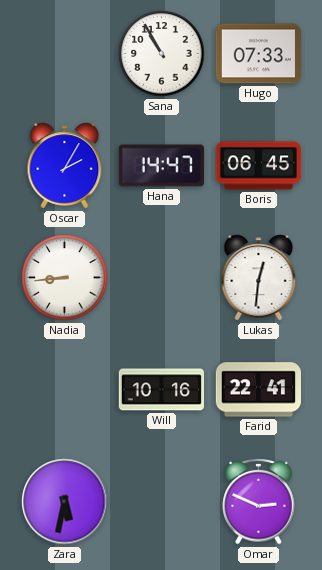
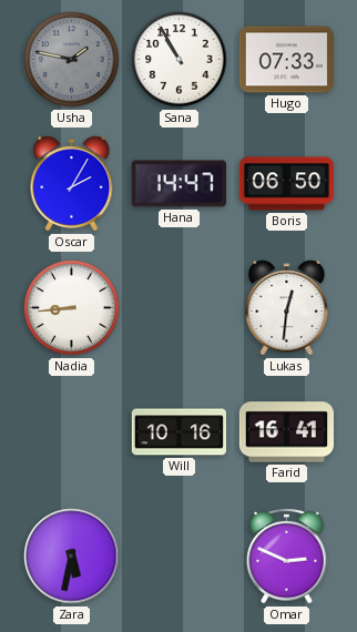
Usha: none -> 1:47 (72, 60)
Boris: 06:45 -> 06:50 (287, 184)
Farid: 22:41 -> 16:41 (286, 432)
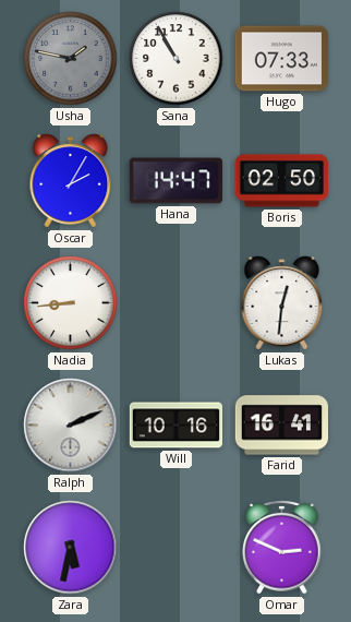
Boris: 06:50 -> 02:50 (282, 181)
Ralph: none -> 2:11 (71, 426)
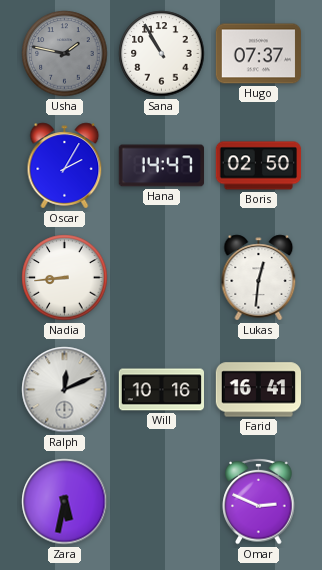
Hugo: 07:33 -> 07:37 (258, 54)
Ralph: 2:11 -> 12:11 (65, 390)
